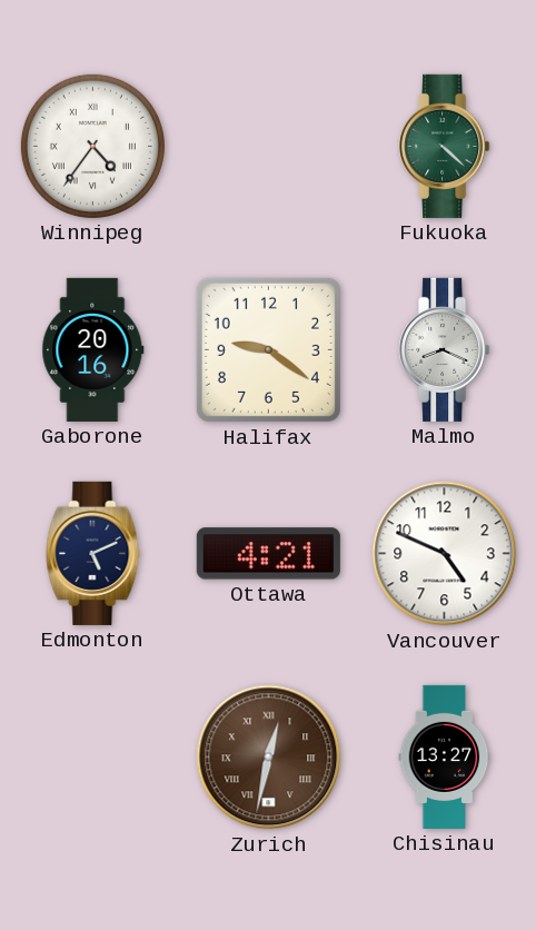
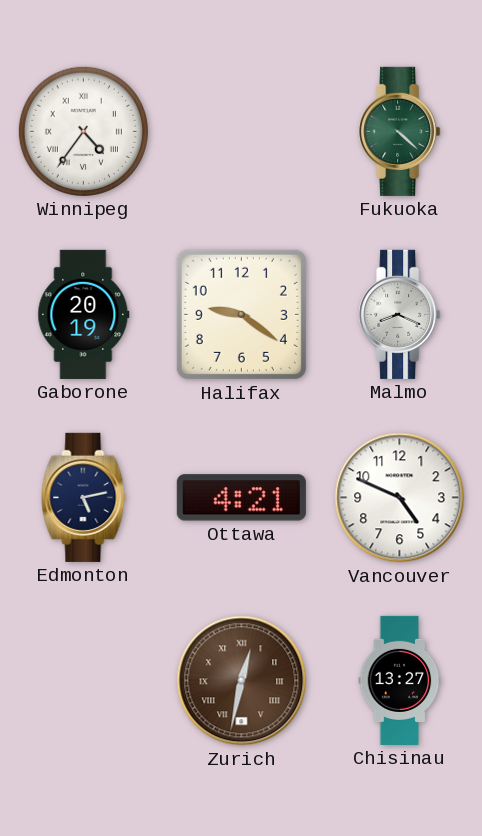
Gaborone: 20:16 -> 20:19 (84, 314)
Edmonton: 5:11 -> 5:13 (84, 497)
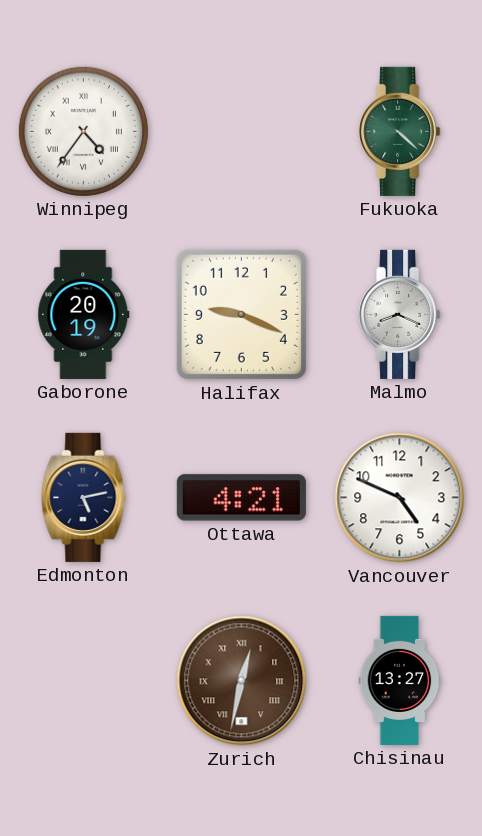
Halifax: 9:21 -> 9:19 (241, 314)
